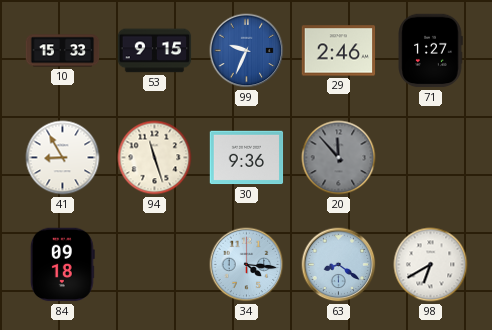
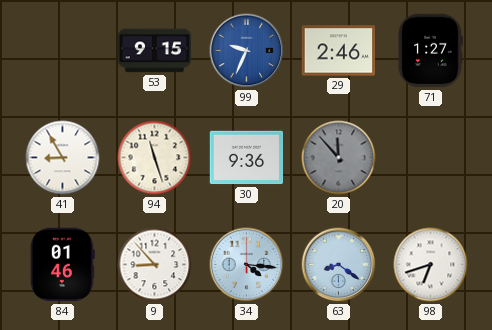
10: 15:33 -> none (63, 51)
84: 09:18 -> 01:46 (62, 265)
9: none -> 8:53 (155, 265)
98: 6:40 -> 6:42 (431, 265)
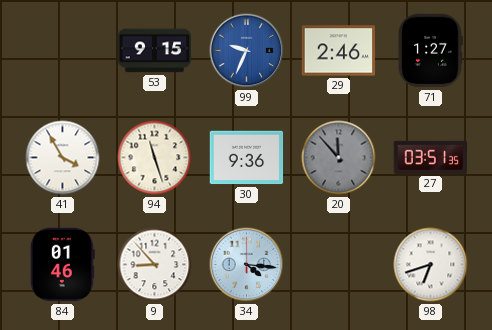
41: 8:55 -> 3:55 (63, 158)
27: none -> 03:51 (431, 157)
63: 8:21 -> none (339, 265)
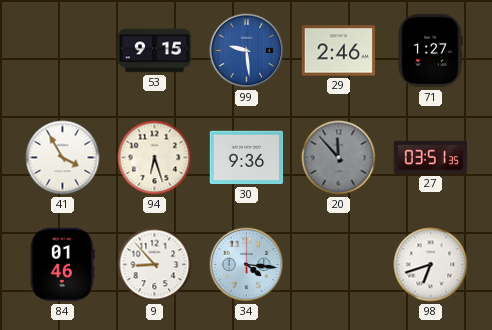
99: 9:34 -> 9:29 (247, 51)
94: 11:27 -> 6:27 (155, 158)
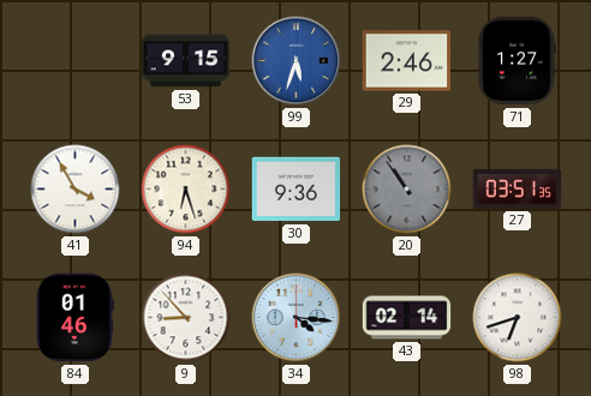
99: 9:29 -> 5:33 (297, 61)
20: 11:53 -> 10:54 (407, 190)
43: none -> 02:14 (407, 318)
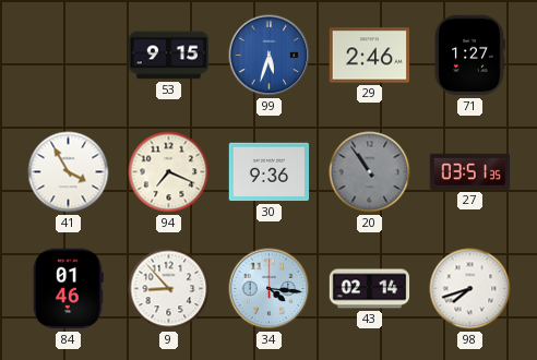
94: 6:27 -> 7:19 (169, 172)
98: 6:42 -> 7:42 (470, 289)
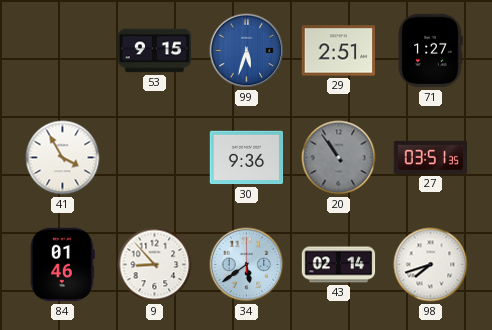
29: 2:46 -> 2:51 (339, 51)
94: 7:19 -> none (169, 172)
34: 4:16 -> 5:39 (247, 265)
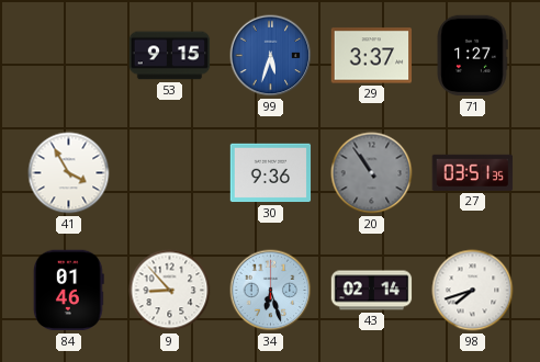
29: 2:51 -> 3:37 (372, 56)
34: 5:39 -> 6:27 (271, 291)
